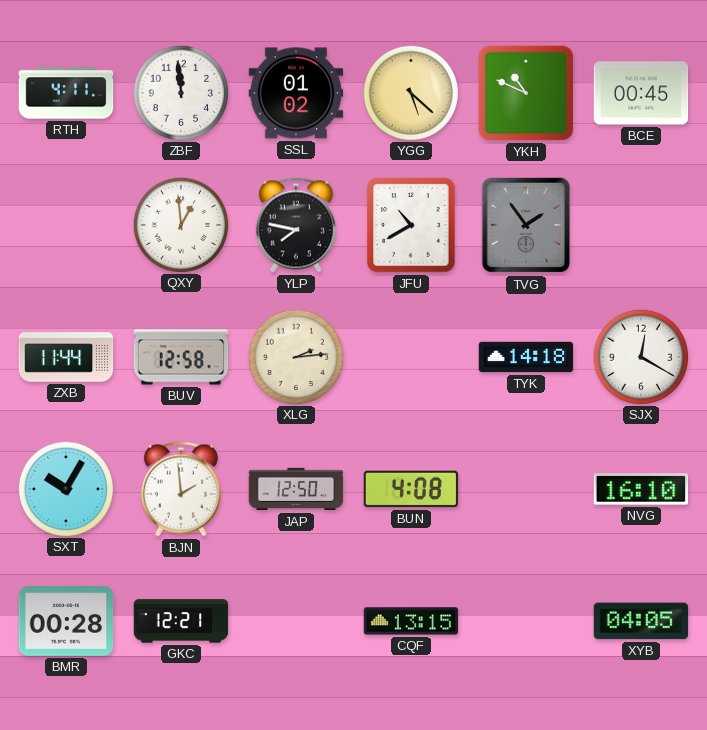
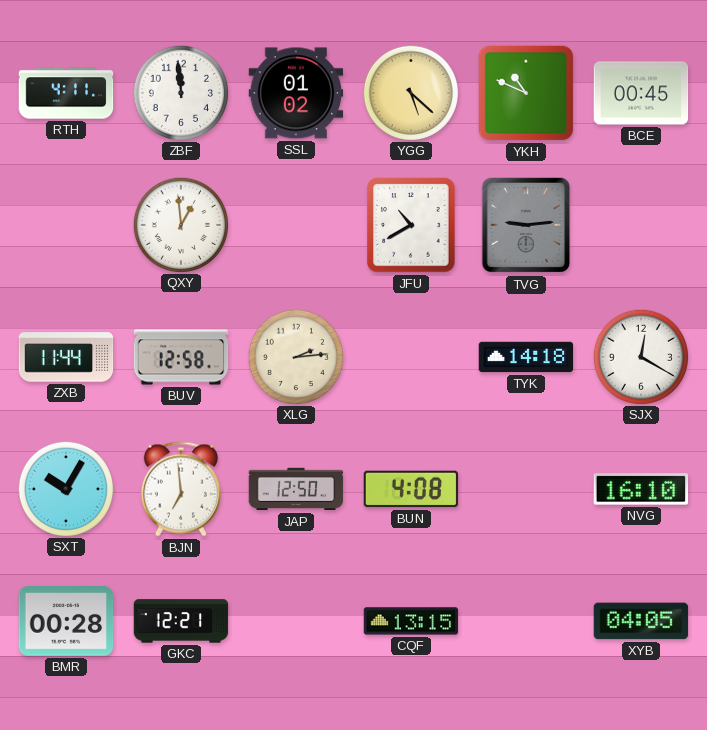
YLP: 7:47 -> none (296, 225)
TVG: 1:54 -> 9:14 (526, 225)
BJN: 1:59 -> 6:59 (181, 489)
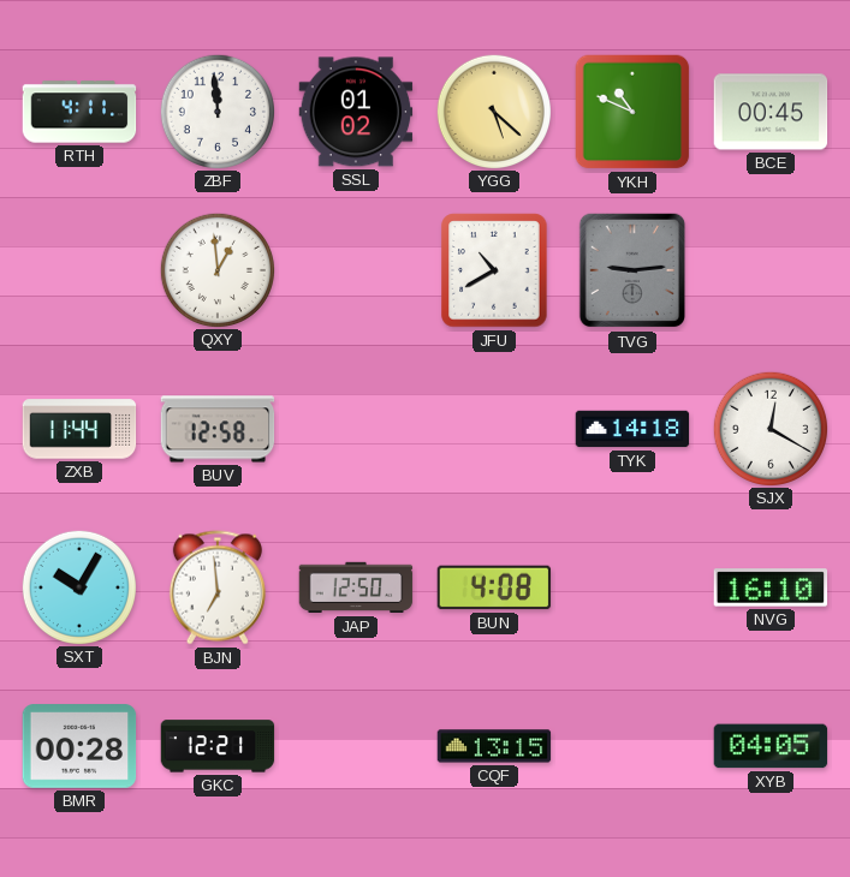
XLG: 2:14 -> none (295, 356)
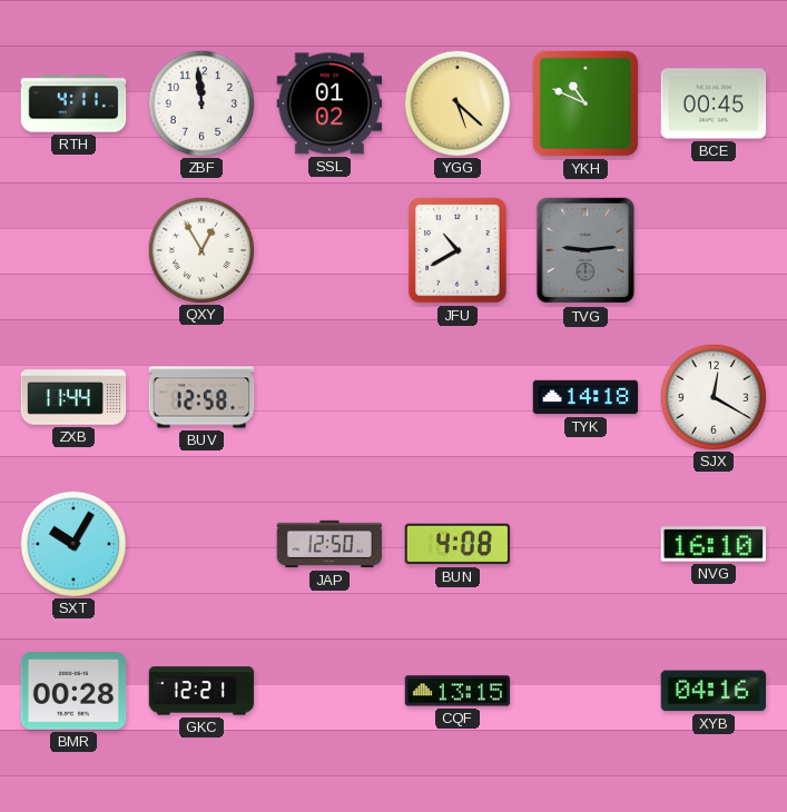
QXY: 12:59 -> 12:55 (200, 249)
BJN: 6:59 -> none (218, 587)
XYB: 04:05 -> 04:16 (714, 691)
